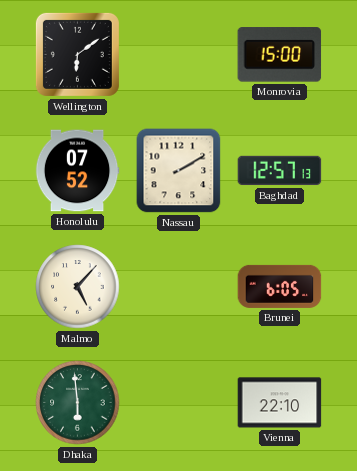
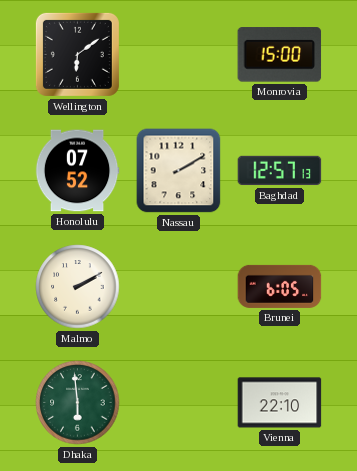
Malmo: 5:07 -> 2:10 (78, 287)
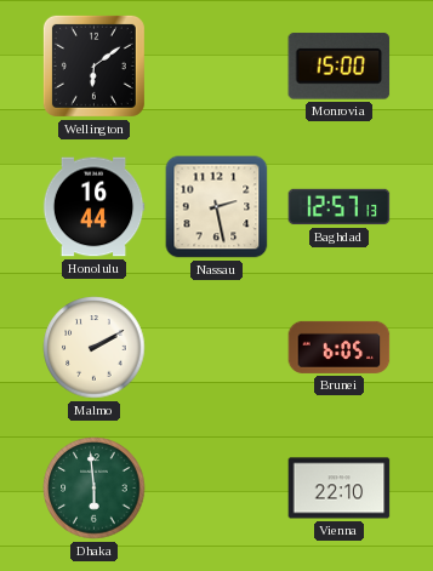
Honolulu: 07:52 -> 16:44 (93, 207)
Nassau: 2:10 -> 2:28 (217, 207)
